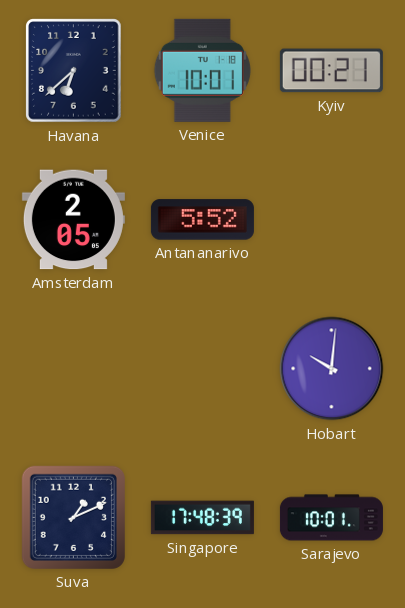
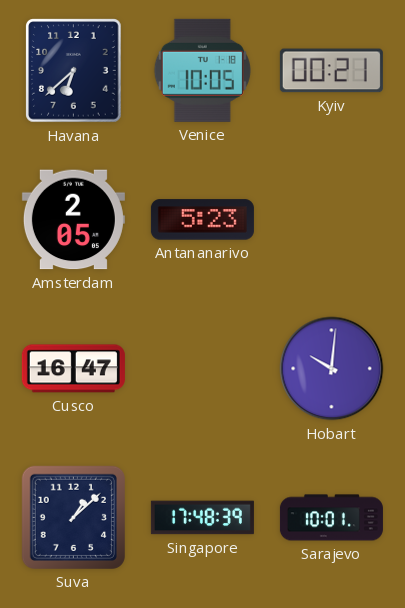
Venice: 10:01 -> 10:05 (202, 70)
Antananarivo: 5:52 -> 5:23 (202, 220)
Cusco: none -> 16:47 (73, 369)
Suva: 1:11 -> 1:08 (73, 517)
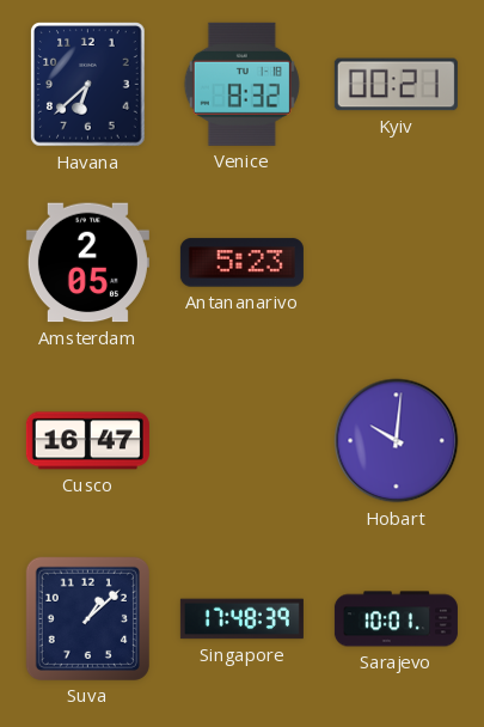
Venice: 10:05 -> 8:32 (241, 84)
